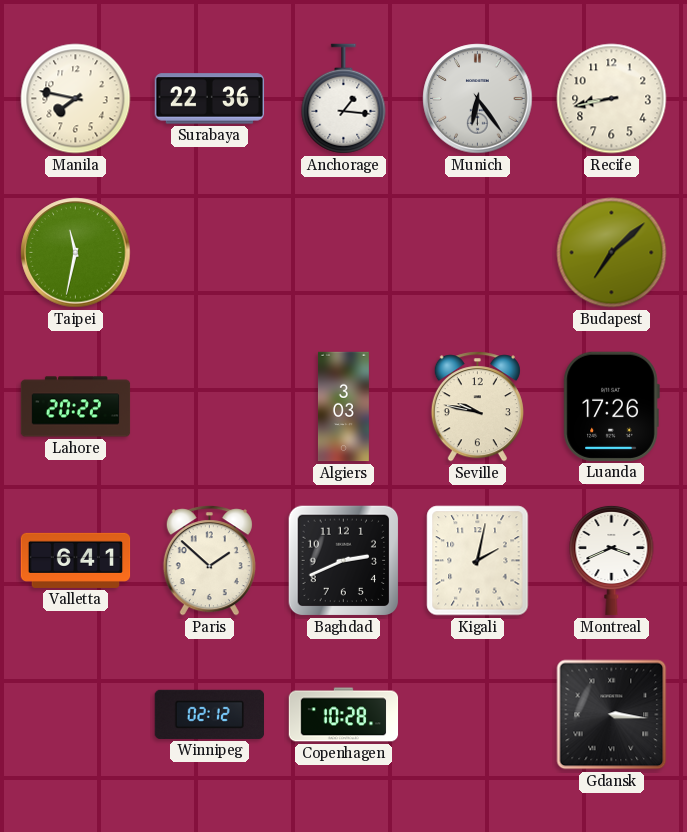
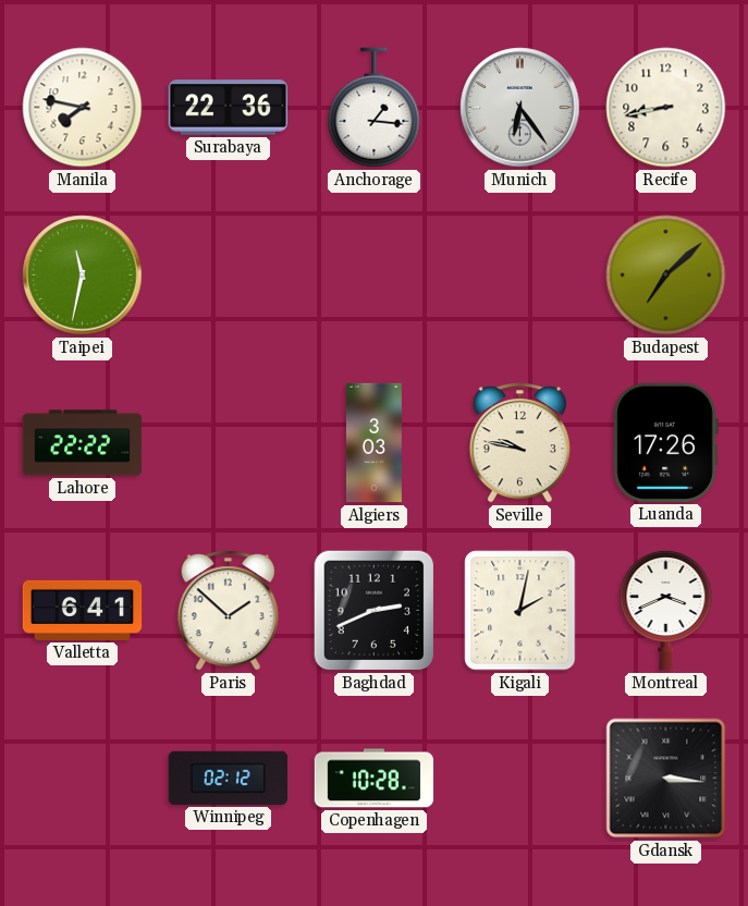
Lahore: 20:22 -> 22:22 (83, 443)
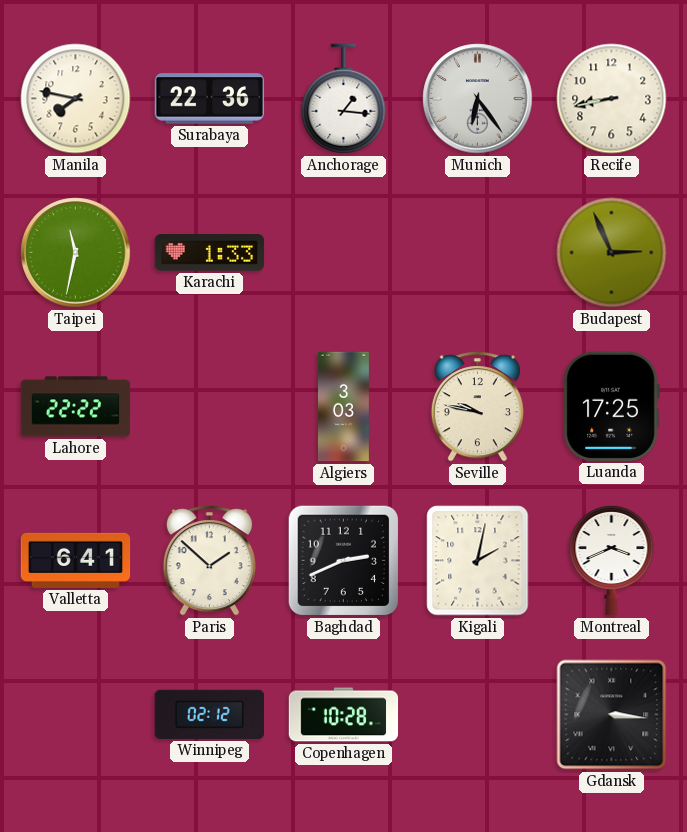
Karachi: none -> 1:33 (210, 253)
Budapest: 7:08 -> 2:56 (612, 253)
Luanda: 17:26 -> 17:25 (611, 406)
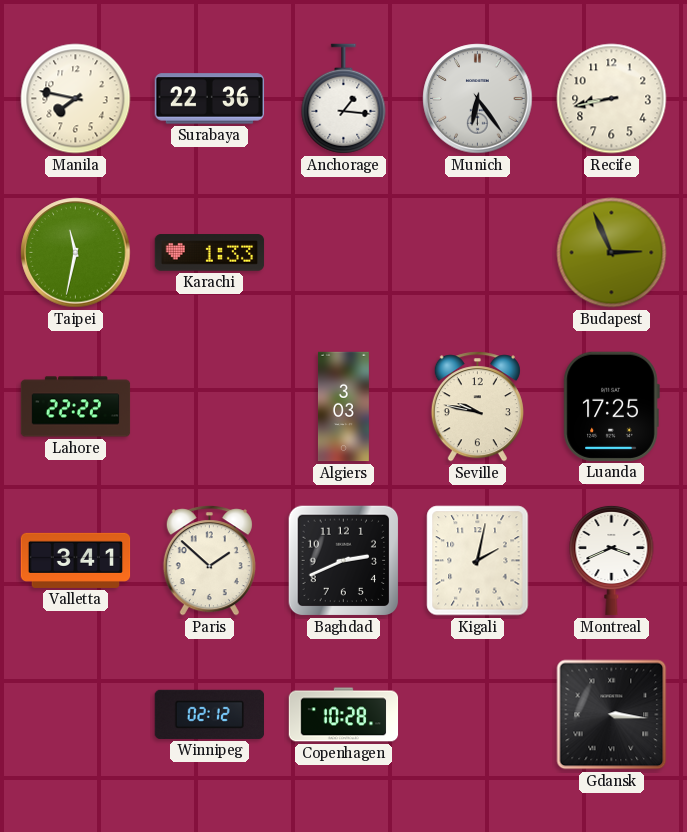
Valletta: 6:41 -> 3:41 (76, 560)
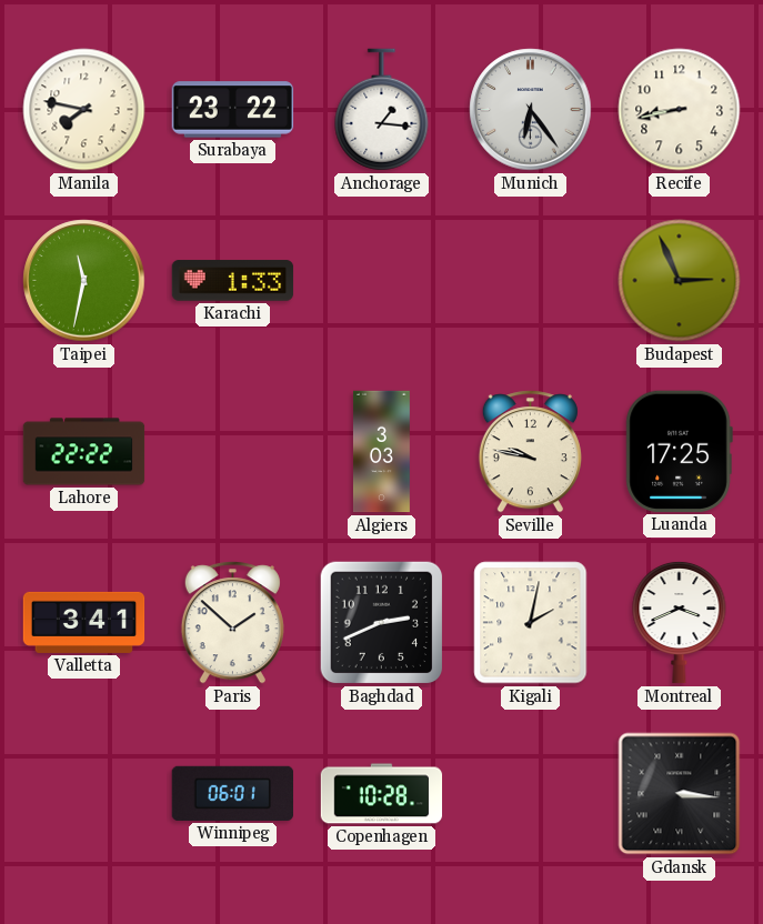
Surabaya: 22:36 -> 23:22 (233, 110)
Winnipeg: 02:12 -> 06:01 (232, 793)
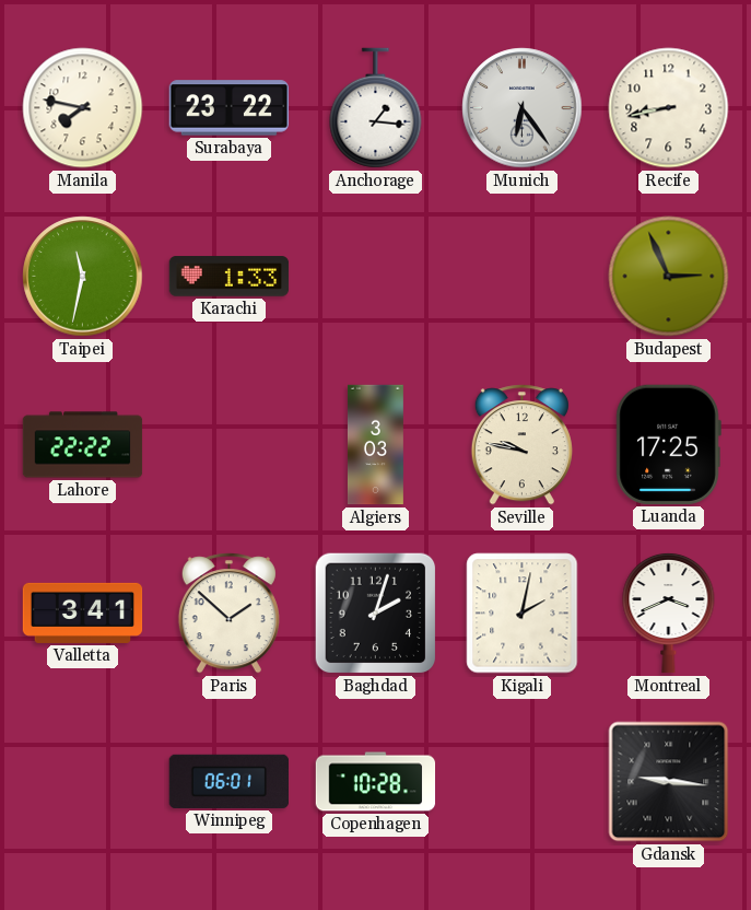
Baghdad: 2:41 -> 2:03 (376, 614)
Gdansk: 3:16 -> 9:16 (669, 782)
